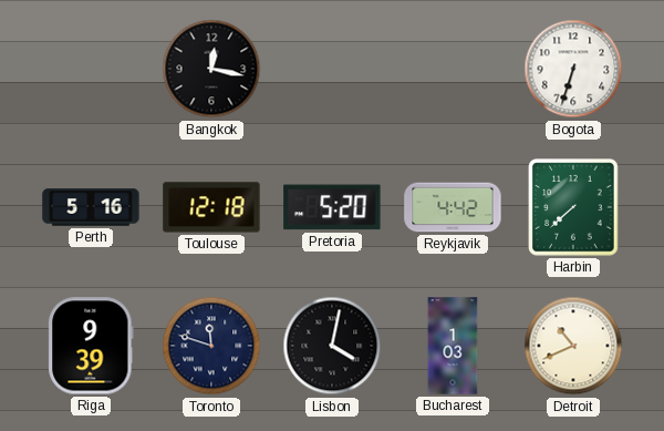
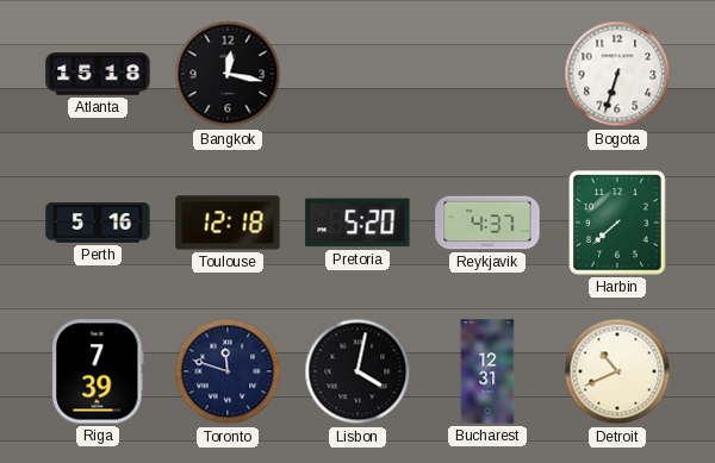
Atlanta: none -> 15:18 (98, 74)
Reykjavik: 4:42 -> 4:37 (487, 223)
Riga: 9:39 -> 7:39 (98, 371)
Bucharest: 1:03 -> 12:31 (487, 371)
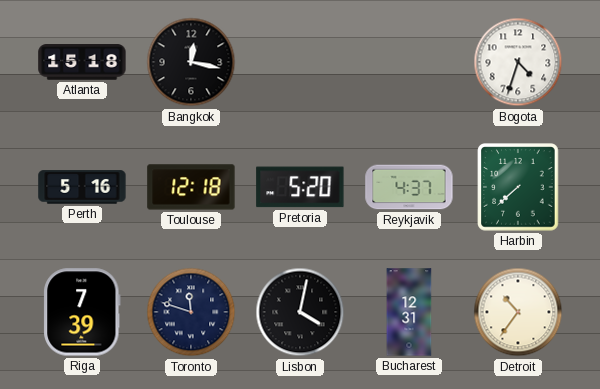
Bogota: 6:33 -> 4:33 (518, 62)
Detroit: 10:41 -> 10:36 (518, 312)
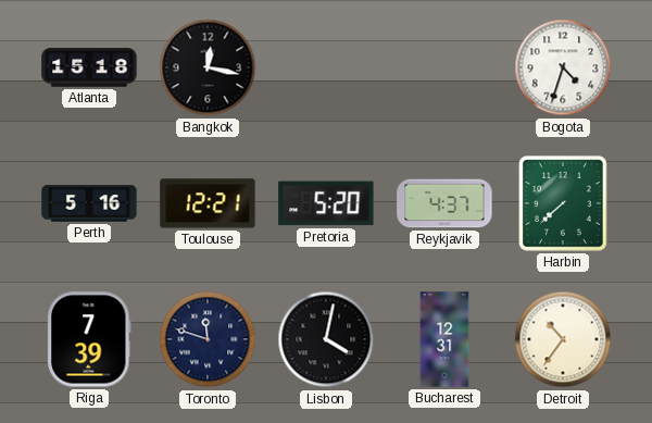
Toulouse: 12:18 -> 12:21 (208, 203)
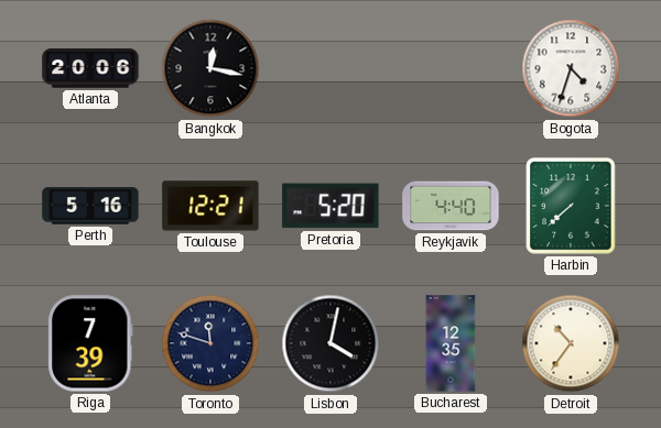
Atlanta: 15:18 -> 20:06 (90, 68)
Reykjavik: 4:37 -> 4:40 (451, 206)
Bucharest: 12:31 -> 12:35 (451, 343)
